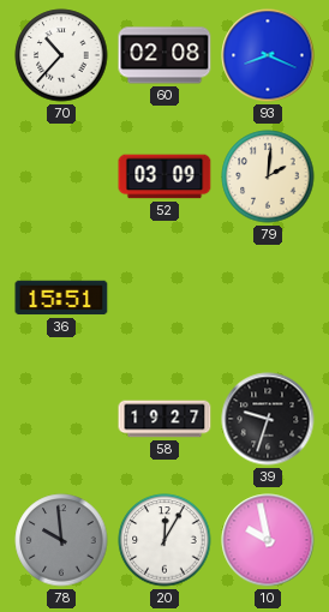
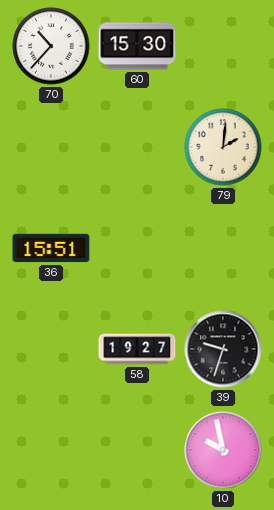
60: 02:08 -> 15:30 (137, 46)
93: 8:19 -> none (268, 55)
52: 03:09 -> none (164, 176)
78: 9:59 -> none (61, 540)
20: 12:05 -> none (164, 540)
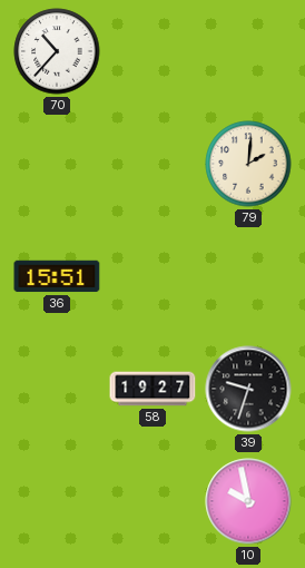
60: 15:30 -> none (137, 46)
